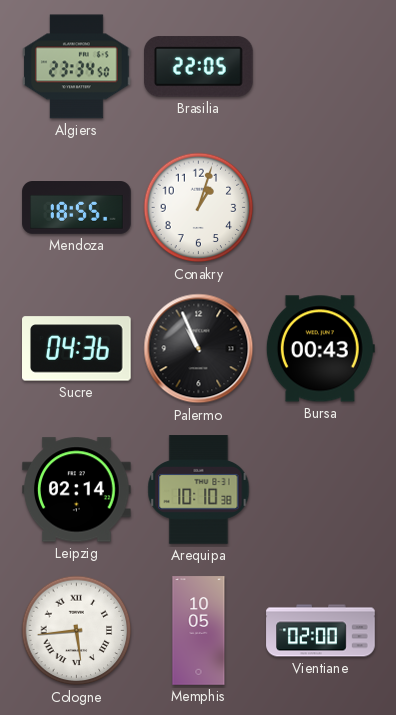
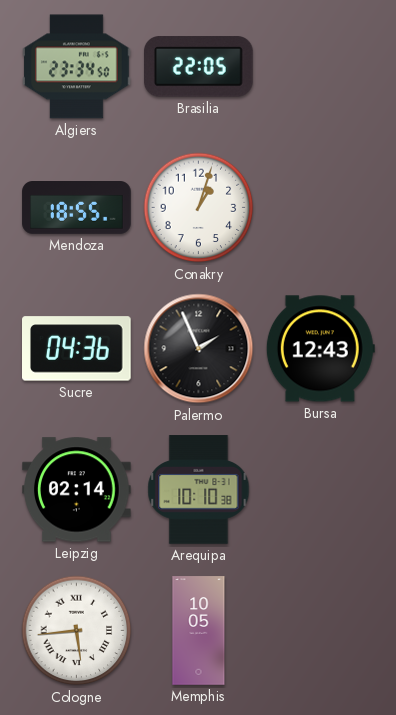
Palermo: 10:56 -> 1:56 (199, 349)
Bursa: 00:43 -> 12:43 (320, 349)
Vientiane: 02:00 -> none (321, 631)
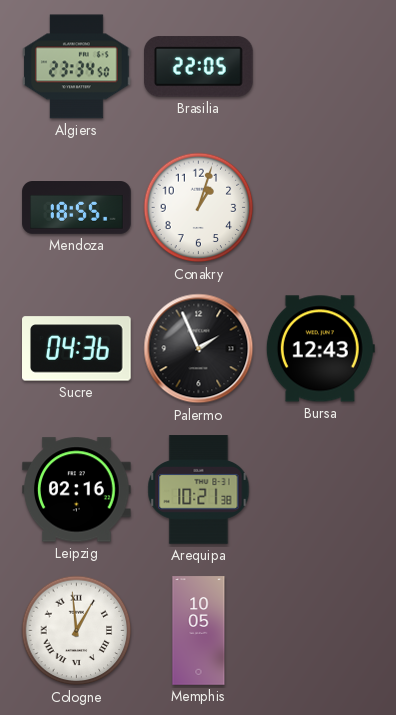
Leipzig: 02:14 -> 02:16 (77, 490)
Arequipa: 10:10 -> 10:21 (199, 490)
Cologne: 5:44 -> 12:59 (77, 631)
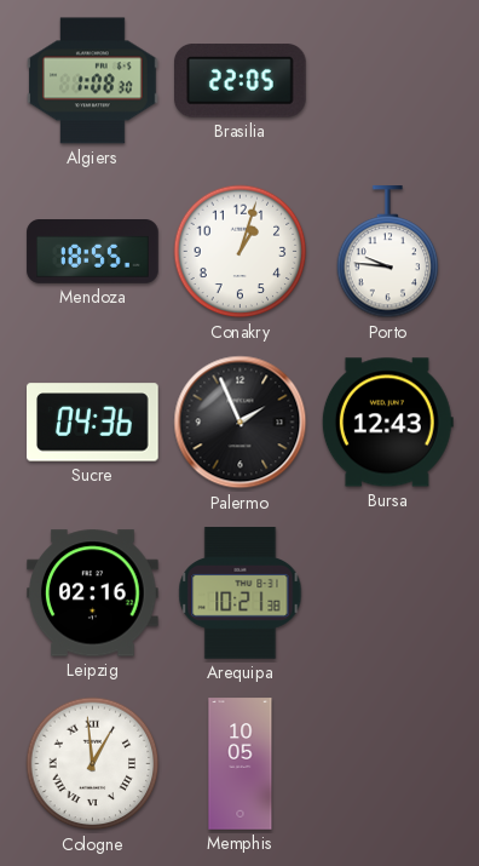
Algiers: 23:34 -> 1:08 (93, 81)
Porto: none -> 9:46 (388, 252)
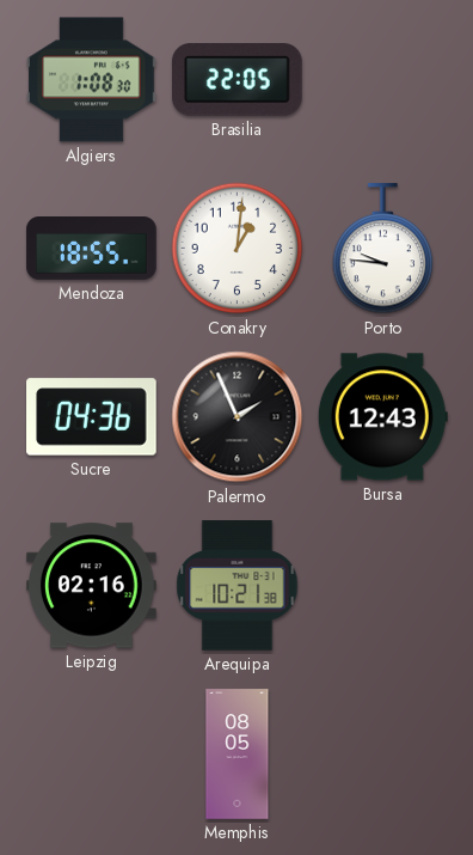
Conakry: 1:03 -> 1:01 (238, 249)
Cologne: 12:59 -> none (93, 764)
Memphis: 10:05 -> 08:05 (238, 755)
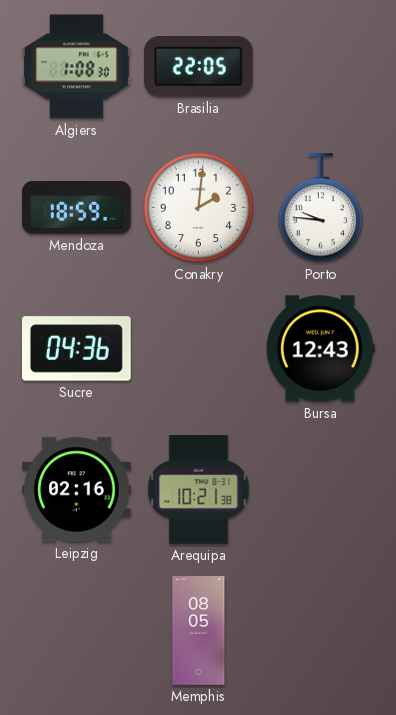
Mendoza: 18:55 -> 18:59 (77, 208)
Conakry: 1:01 -> 2:01 (199, 208)
Palermo: 1:56 -> none (238, 417)
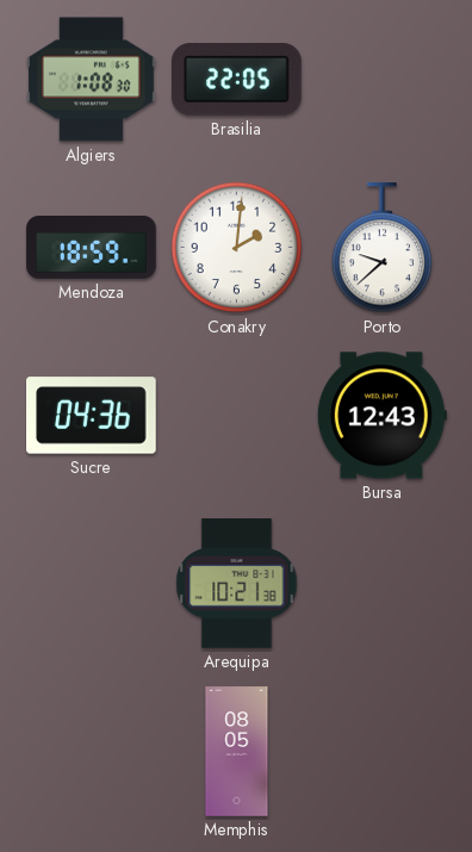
Porto: 9:46 -> 9:38 (383, 248)
Leipzig: 02:16 -> none (77, 490)
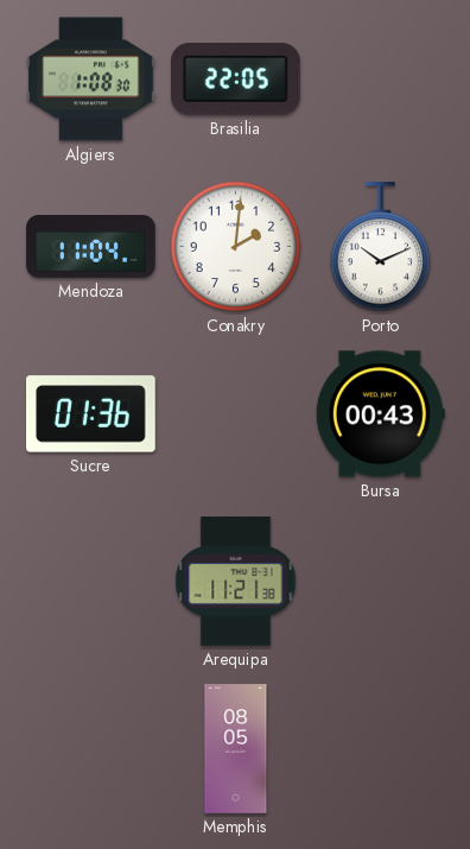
Mendoza: 18:59 -> 11:04 (91, 247)
Porto: 9:38 -> 10:11 (381, 247)
Sucre: 04:36 -> 01:36 (91, 414)
Bursa: 12:43 -> 00:43 (380, 414)
Arequipa: 10:21 -> 11:21 (236, 582)
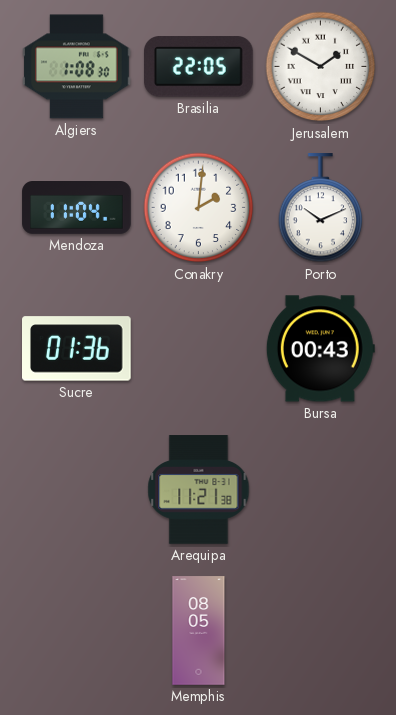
Jerusalem: none -> 1:50 (321, 67)
